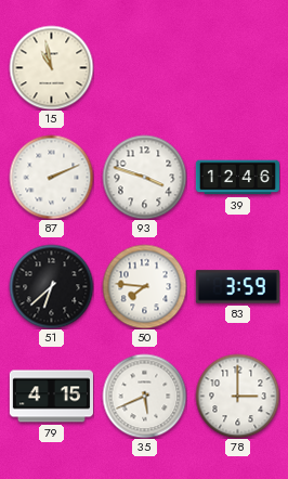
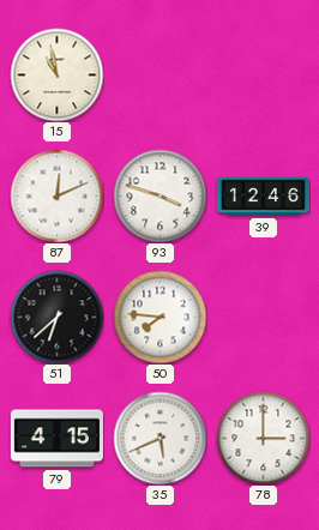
87: 2:11 -> 12:11 (56, 195)
83: 3:59 -> none (237, 287)
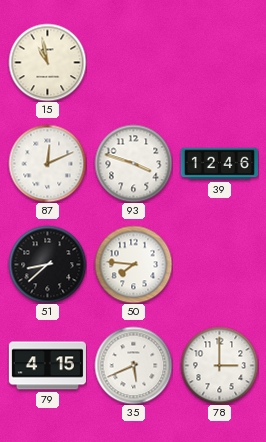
51: 6:38 -> 8:38 (47, 264)
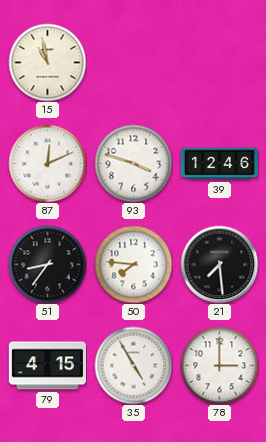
51: 8:38 -> 8:36 (47, 264)
21: none -> 7:29 (219, 264)
35: 5:41 -> 4:55 (133, 365)
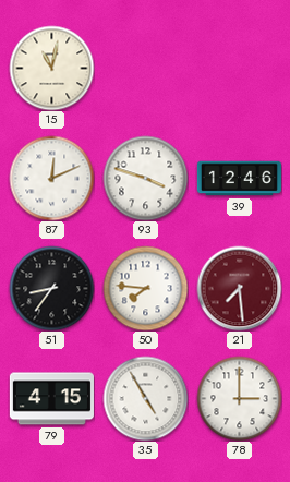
15: 10:58 -> 11:02 (51, 68)
21 dial: black -> burgundy (239, 288)
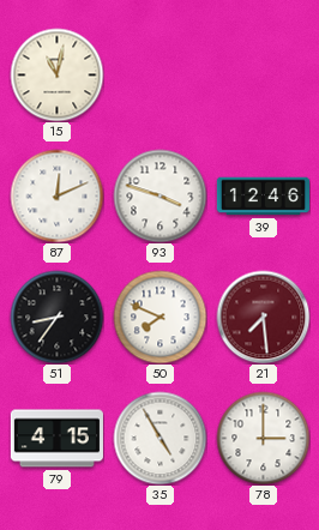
50: 7:46 -> 7:49 (159, 317)
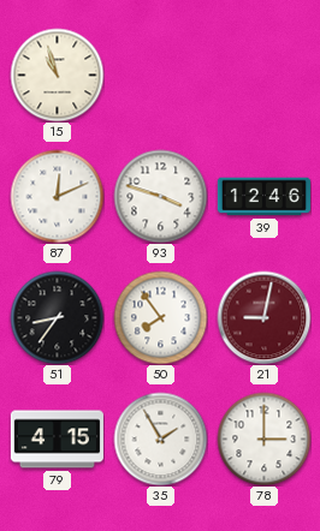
15: 11:02 -> 10:57 (57, 74)
50: 7:49 -> 7:54 (160, 317)
21: 7:29 -> 9:02 (263, 317)
35: 4:55 -> 1:55 (160, 438)
